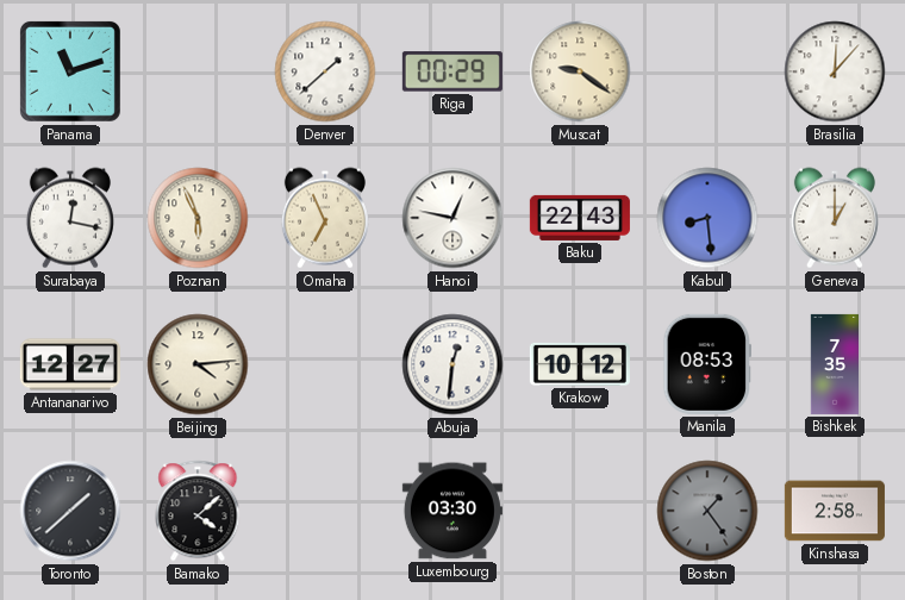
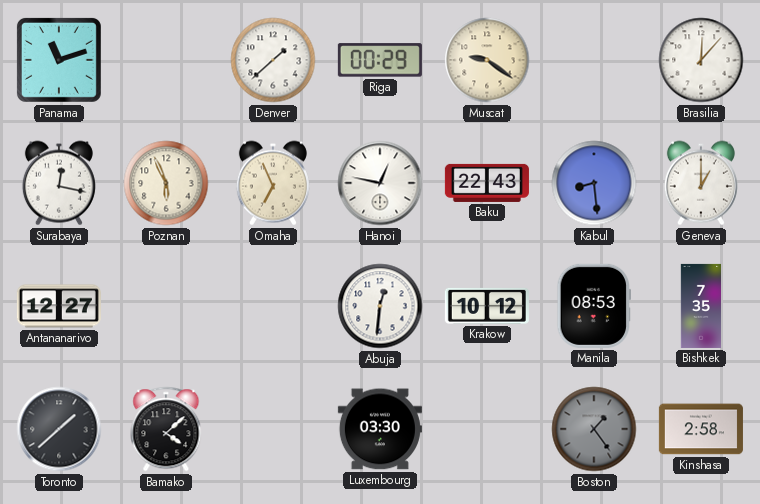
Beijing: 4:14 -> none (198, 364)
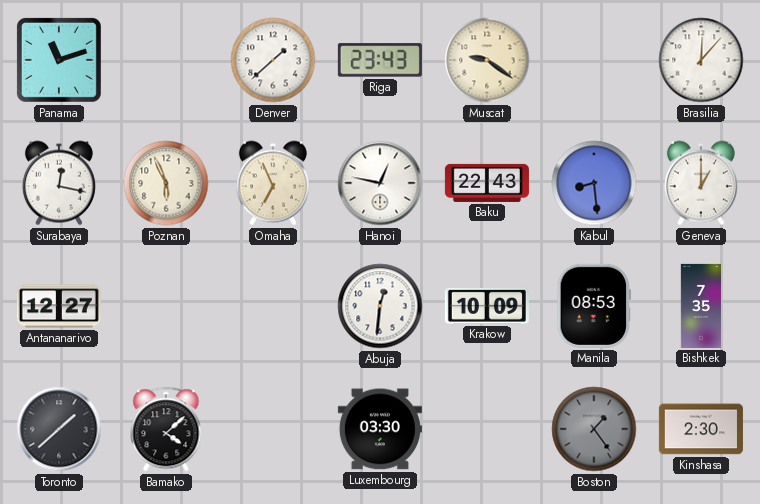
Riga: 00:29 -> 23:43 (380, 60)
Krakow: 10:12 -> 10:09 (487, 306)
Kinshasa: 2:58 -> 2:30 (701, 429)
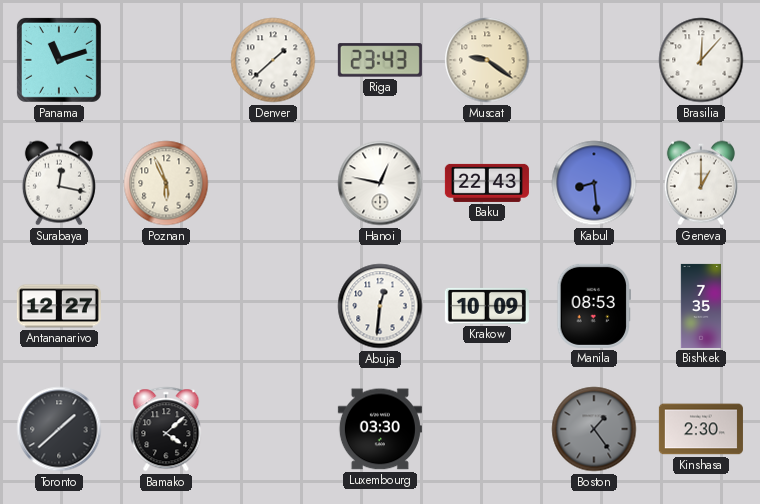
Omaha: 6:56 -> none (273, 183)
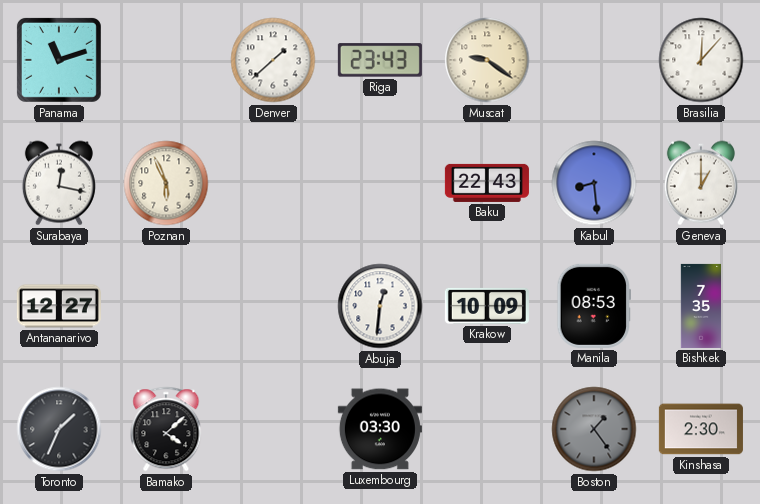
Hanoi: 12:47 -> none (380, 183)
Toronto: 1:38 -> 1:34 (59, 429)
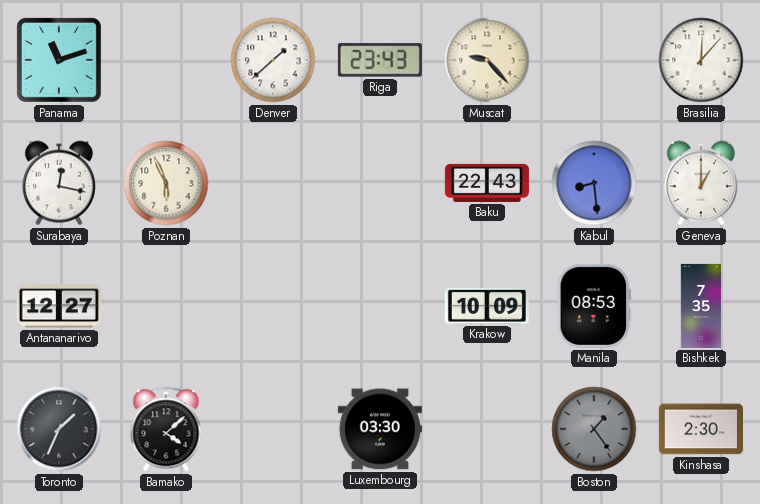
Muscat: 9:21 -> 9:23 (487, 60)
Abuja: 12:31 -> none (380, 306)
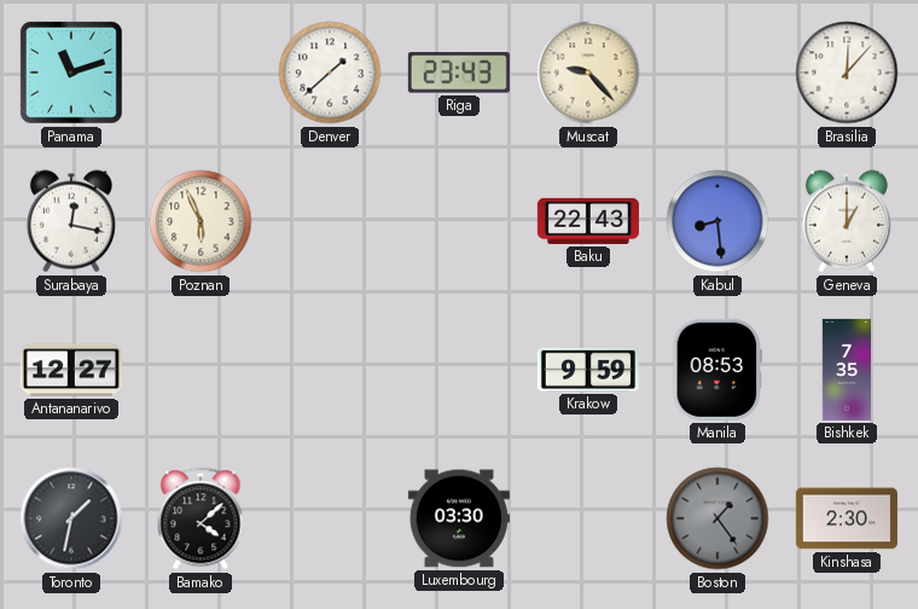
Krakow: 10:09 -> 9:59 (588, 370)
Toronto: 1:34 -> 1:32 (71, 518)
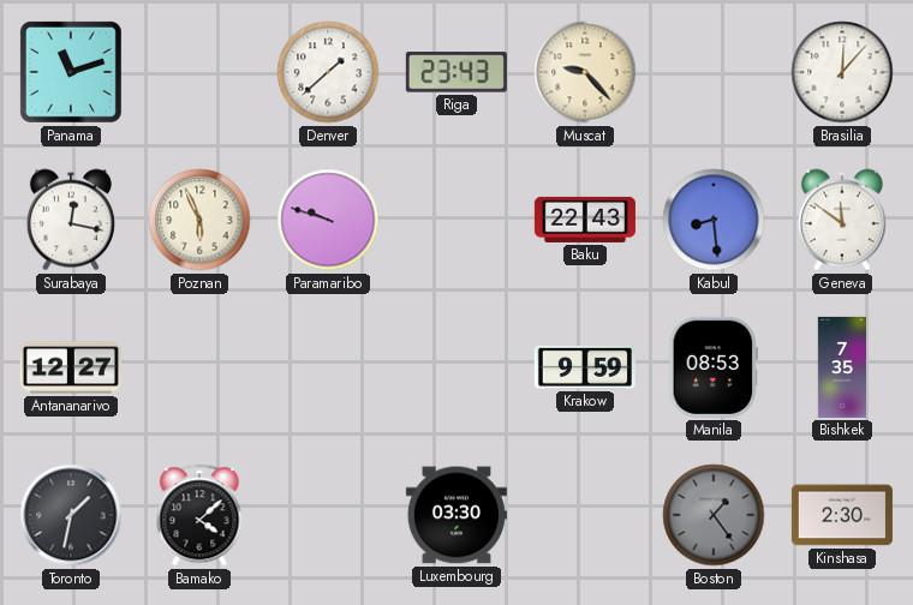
Paramaribo: none -> 9:48 (328, 220)
Geneva: 1:00 -> 11:51 (842, 220)
